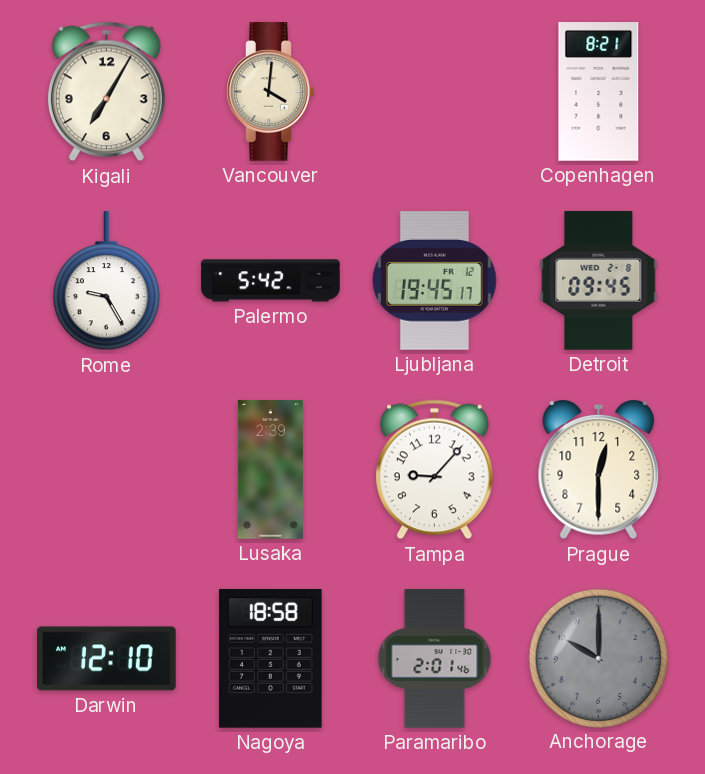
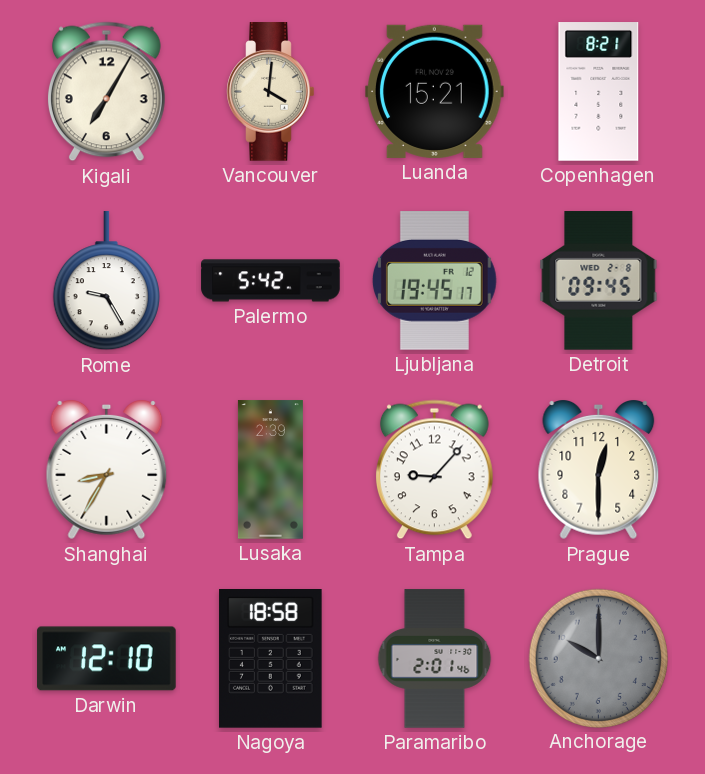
Luanda: none -> 15:21 (435, 91)
Shanghai: none -> 8:35 (107, 471)
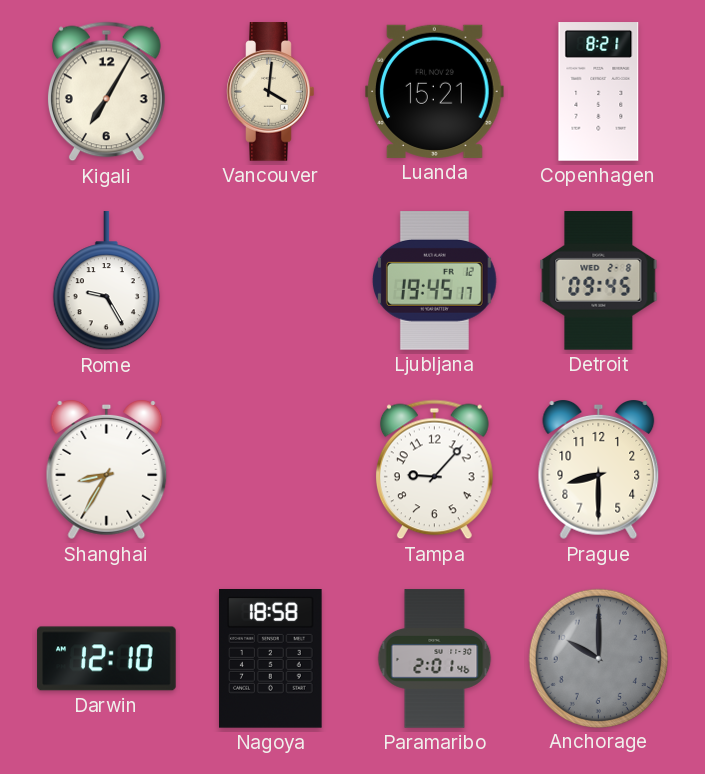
Palermo: 5:42 -> none (271, 281)
Lusaka: 2:39 -> none (270, 470)
Prague: 12:30 -> 8:30 (599, 471)
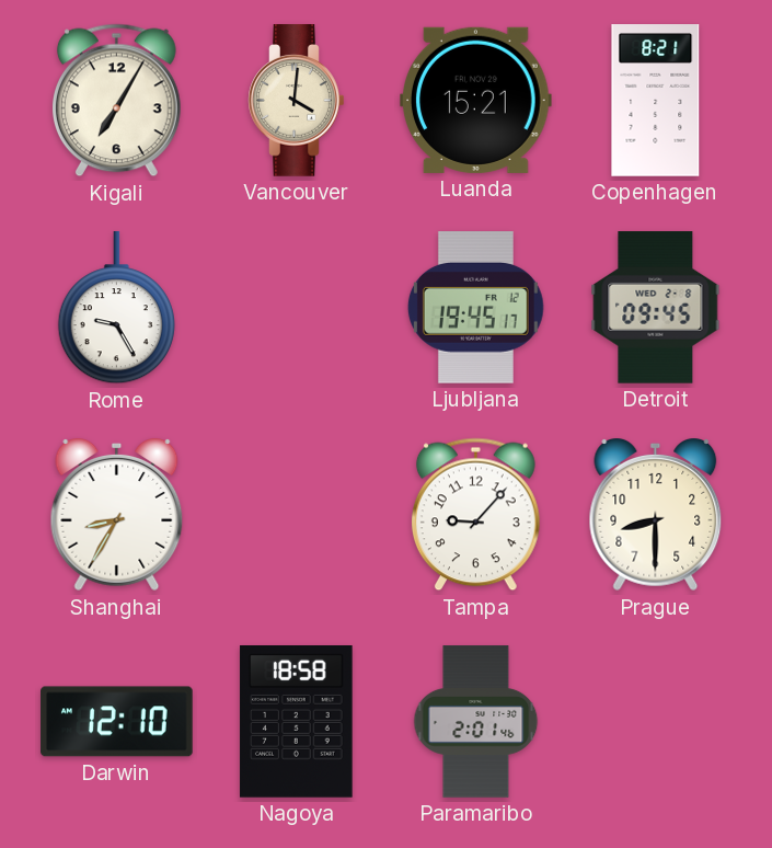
Anchorage: 10:00 -> none (598, 658)
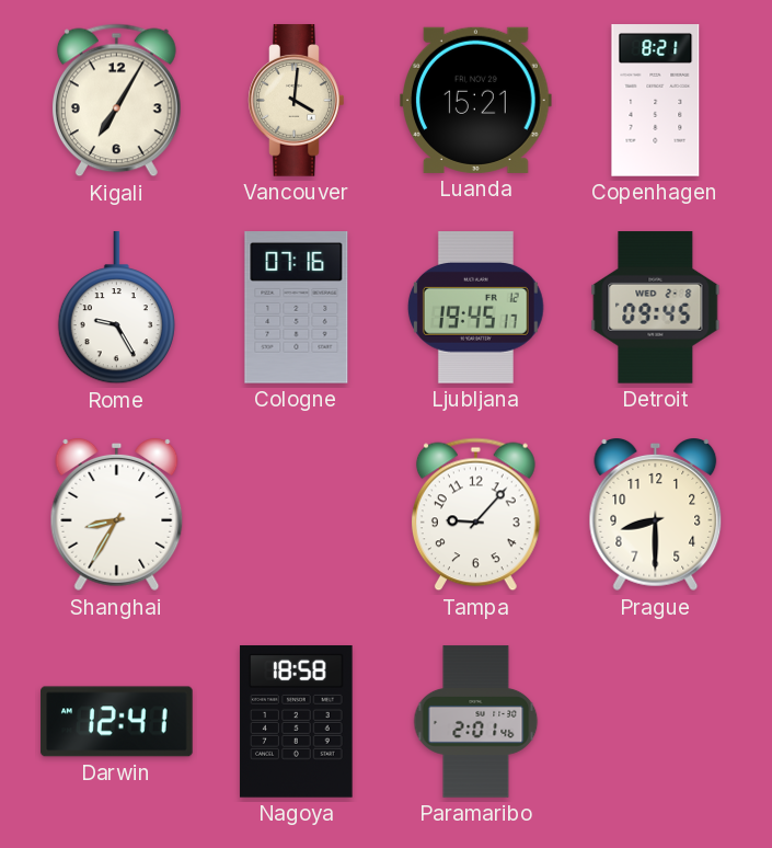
Cologne: none -> 07:16 (297, 308)
Darwin: 12:10 -> 12:41 (117, 722)
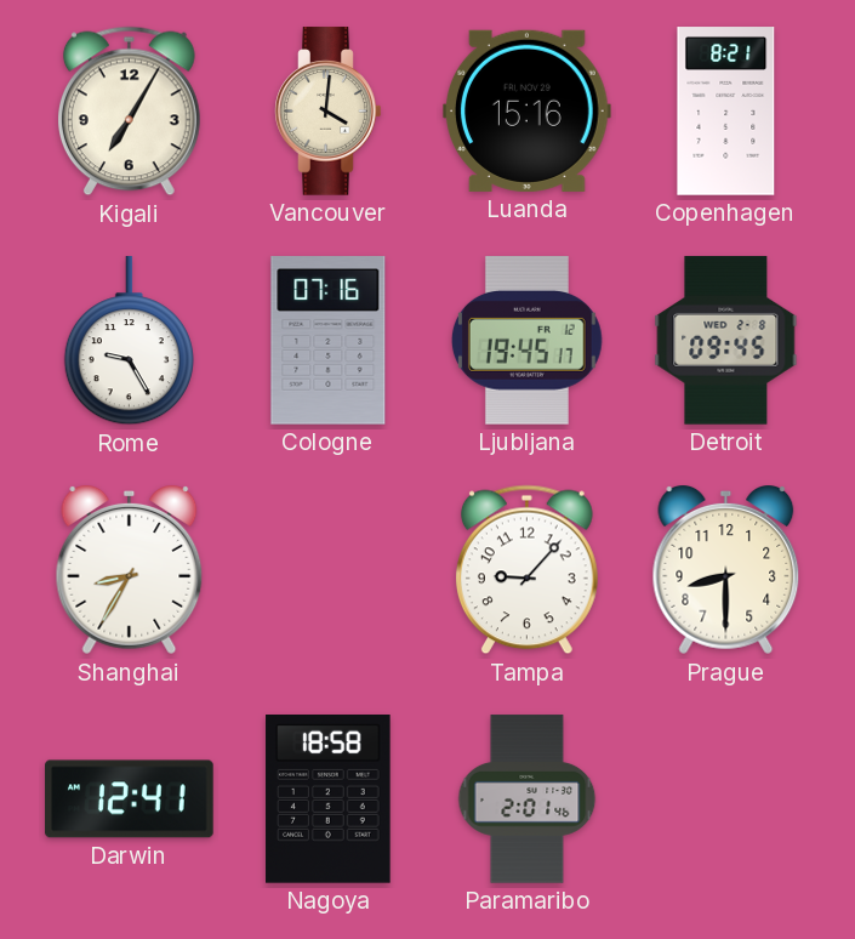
Luanda: 15:21 -> 15:16 (528, 110)
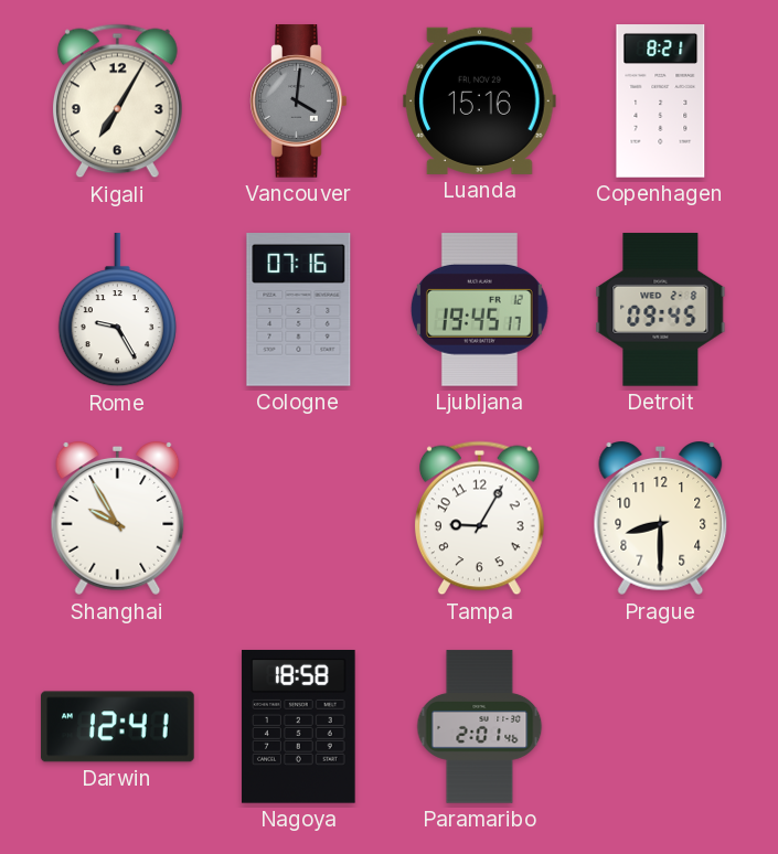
Vancouver dial: cream -> grey (299, 102)
Shanghai: 8:35 -> 9:55 (118, 520)
Tampa: 9:07 -> 9:05 (479, 519)
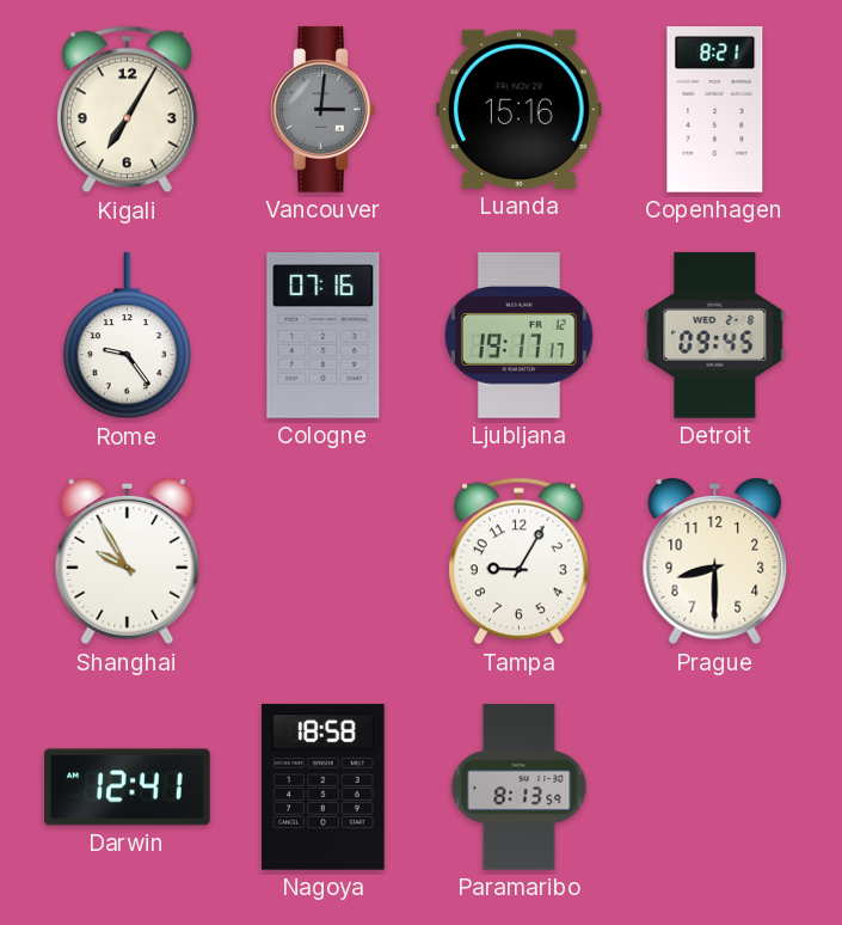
Vancouver: 4:01 -> 3:01 (324, 110)
Rome: 9:25 -> 9:24 (127, 336)
Ljubljana: 19:45 -> 19:17 (518, 336)
Paramaribo: 2:01 -> 8:13 (520, 788)
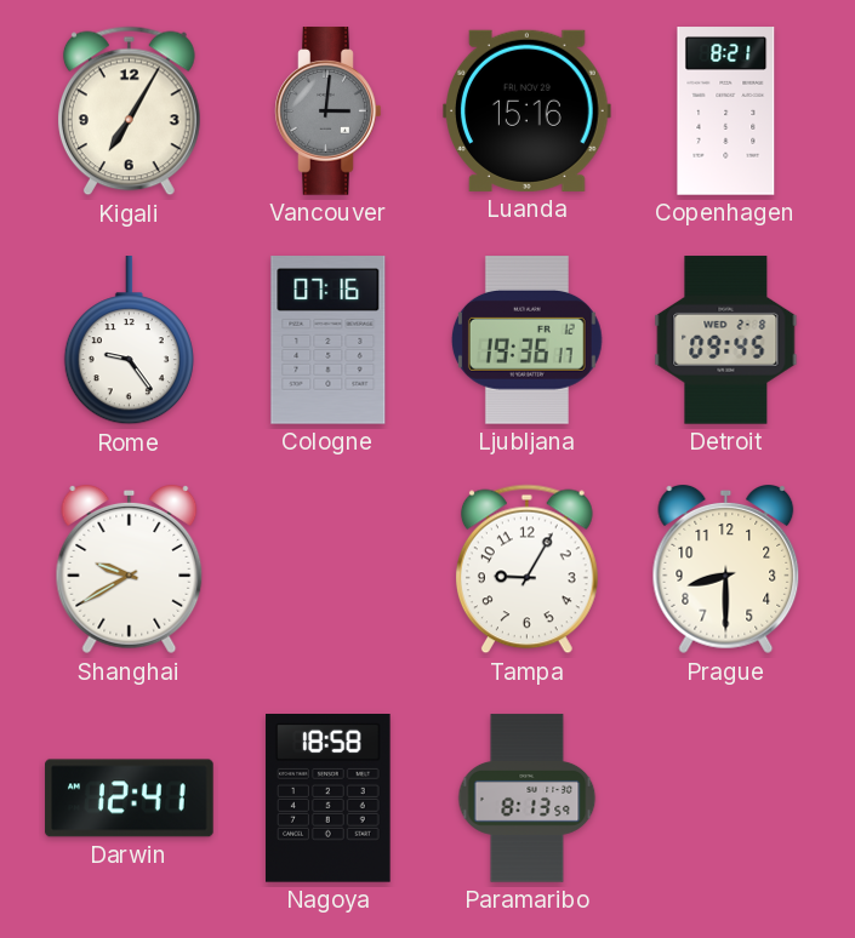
Ljubljana: 19:17 -> 19:36 (526, 341)
Shanghai: 9:55 -> 9:40 (130, 571)
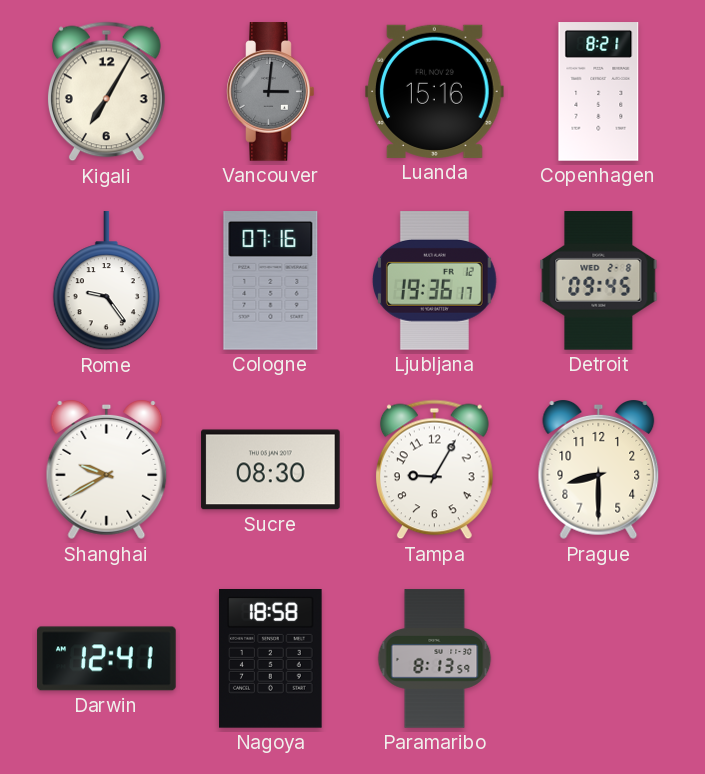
Sucre: none -> 08:30 (271, 470)
